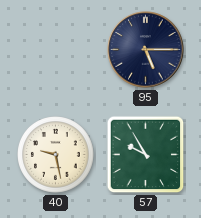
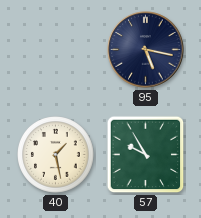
95: 5:15 -> 5:17 (146, 50)
40: 9:28 -> 1:28 (56, 155)
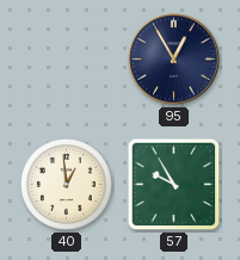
95: 5:17 -> 12:55 (174, 60)
40: 1:28 -> 12:59 (67, 185)
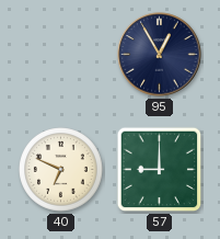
40: 12:59 -> 6:49 (61, 170)
57: 9:55 -> 9:00 (160, 170)
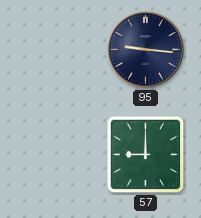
95: 12:55 -> 9:16 (146, 50)
40: 6:49 -> none (61, 170)
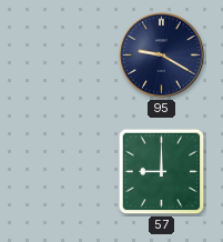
95: 9:16 -> 9:20 (162, 56)
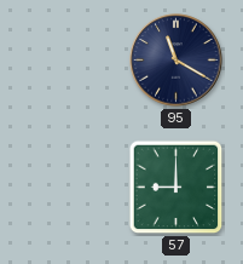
95: 9:20 -> 11:20 (177, 61)
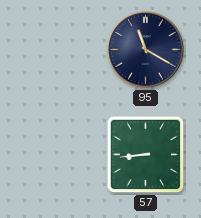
57: 9:00 -> 8:44 (146, 155)
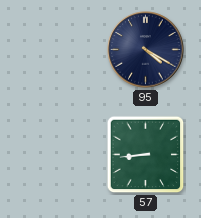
95: 11:20 -> 4:20 (146, 50)
